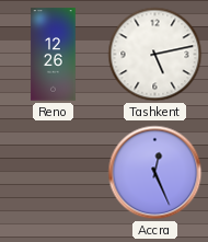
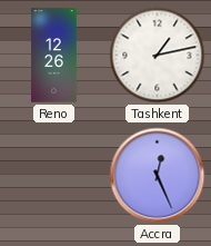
Tashkent: 5:13 -> 1:13 (158, 56)
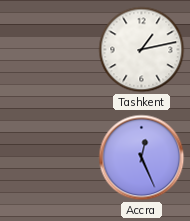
Reno: 12:26 -> none (54, 56)
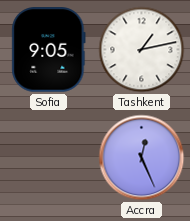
Sofia: none -> 9:05 (49, 50)
